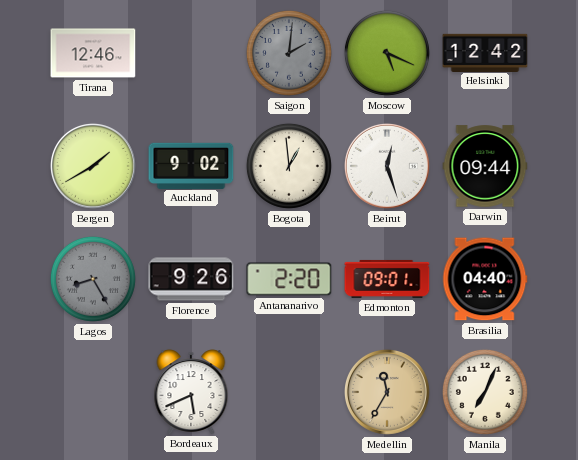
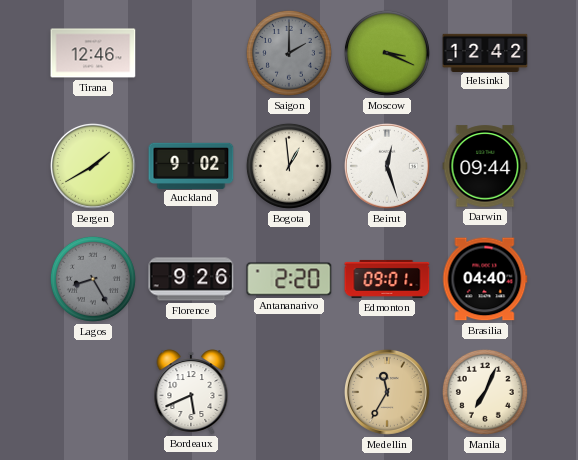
Saigon: 2:01 -> 2:00 (289, 53)
Moscow: 5:19 -> 3:19 (387, 53)
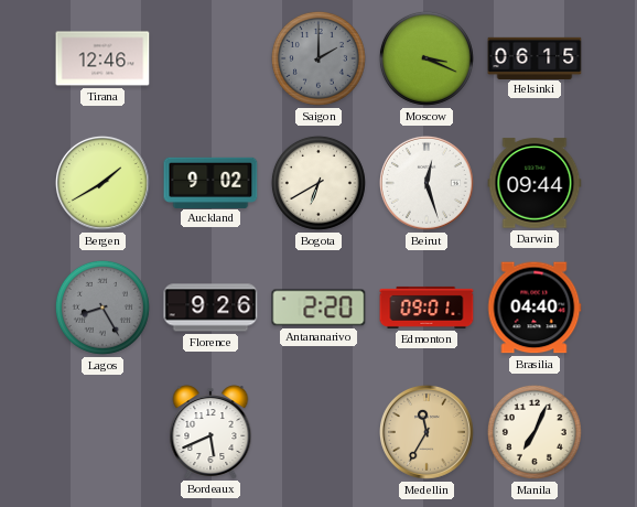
Helsinki: 12:42 -> 06:15 (535, 57)
Bogota: 12:59 -> 6:40 (318, 183)
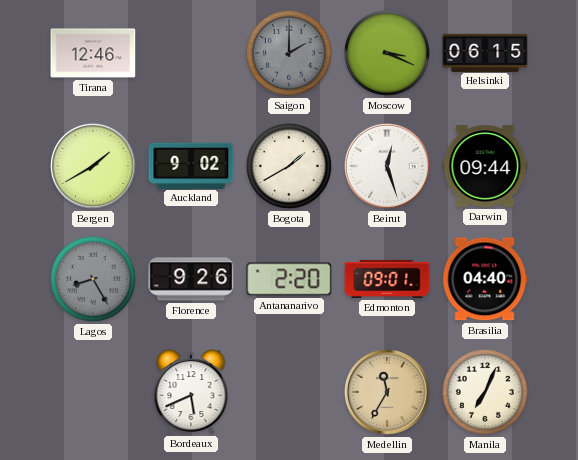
Bogota: 6:40 -> 1:40 (289, 166)
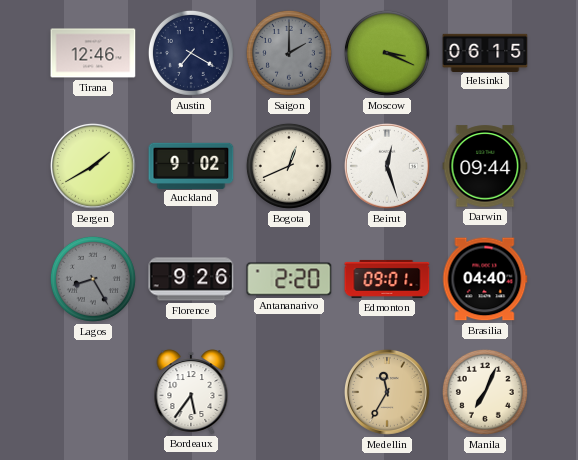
Austin: none -> 7:20 (191, 53)
Bogota: 1:40 -> 12:41 (289, 166)
Bordeaux: 5:41 -> 5:36 (191, 392)
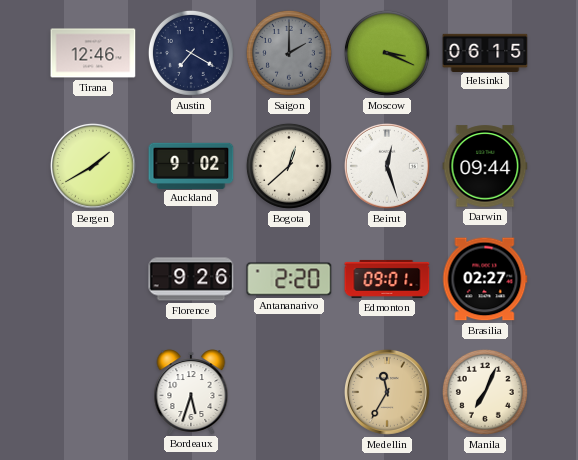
Bogota: 12:41 -> 12:38 (289, 166)
Lagos: 8:25 -> none (93, 279)
Brasilia: 04:40 -> 02:27 (485, 279)
Bordeaux: 5:36 -> 5:33 (191, 392)
